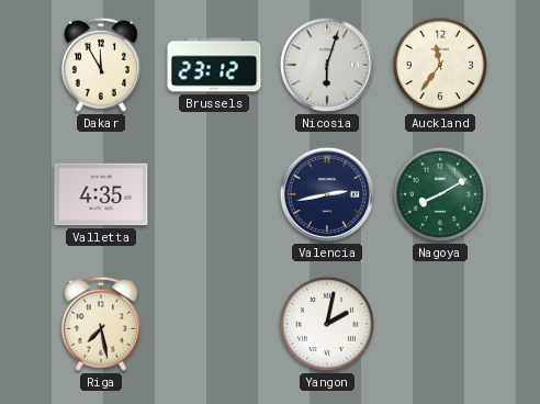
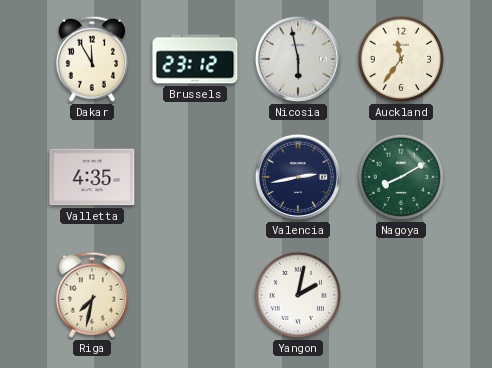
Nicosia: 6:03 -> 5:58 (298, 59)
Riga: 7:28 -> 7:32 (92, 295)
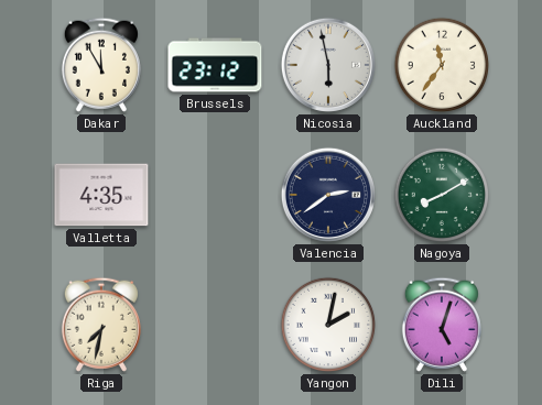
Valencia: 2:43 -> 2:39 (328, 195)
Dili: none -> 5:03 (442, 325)
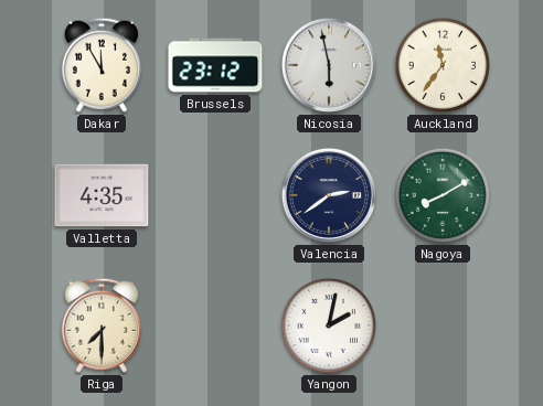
Riga: 7:32 -> 7:30 (102, 325)
Dili: 5:03 -> none (442, 325)
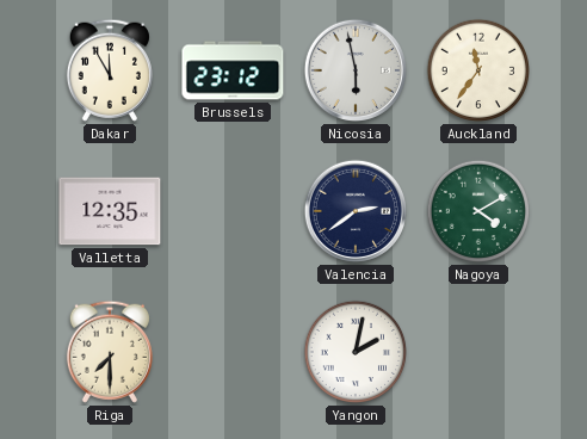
Valletta: 4:35 -> 12:35 (110, 211)
Nagoya: 8:10 -> 4:10 (478, 211)
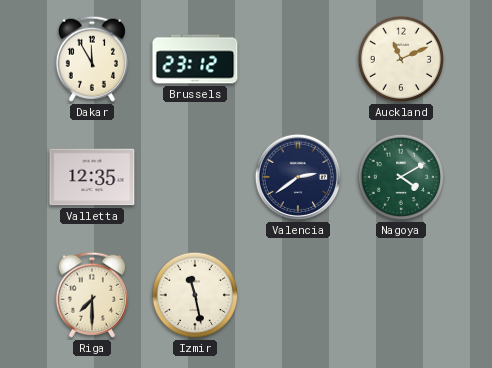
Nicosia: 5:58 -> none (356, 70)
Auckland: 11:36 -> 11:11 (401, 59)
Izmir: none -> 11:28 (195, 295)
Yangon: 2:02 -> none (356, 352)
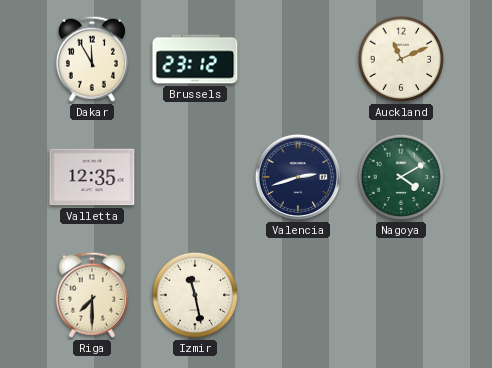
Valencia: 2:39 -> 2:42 (298, 177)
